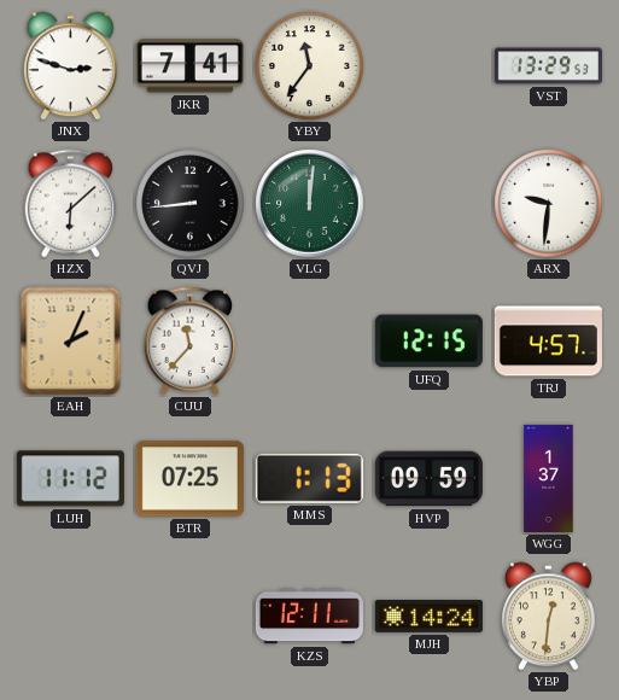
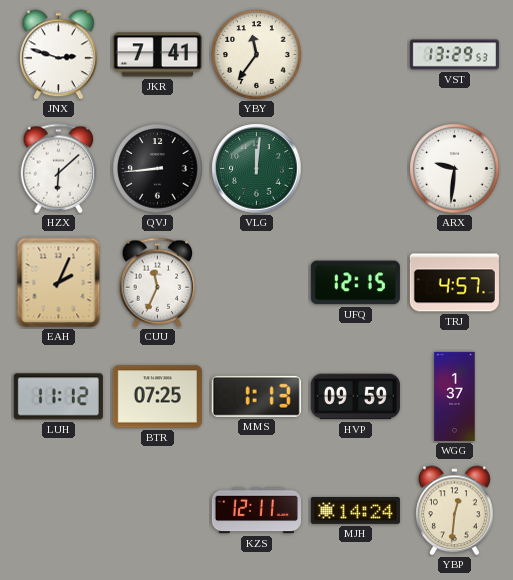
CUU: 11:37 -> 11:34 (158, 283)
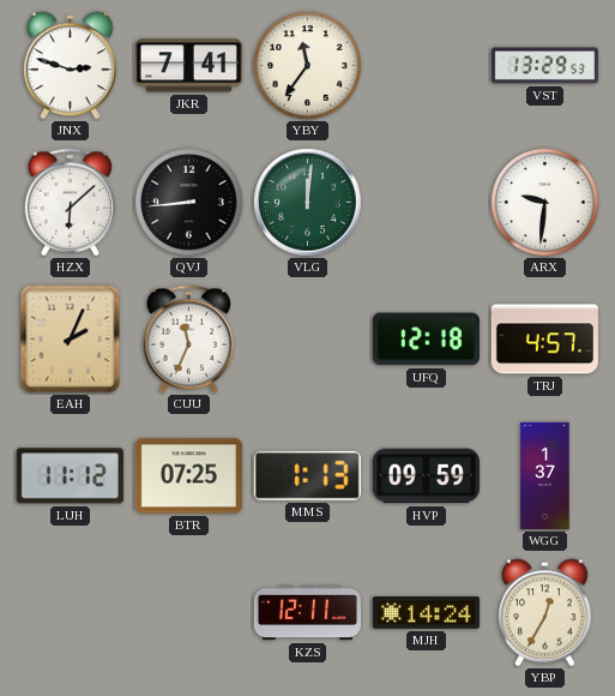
UFQ: 12:15 -> 12:18 (426, 340)
YBP: 12:31 -> 12:35 (545, 613)
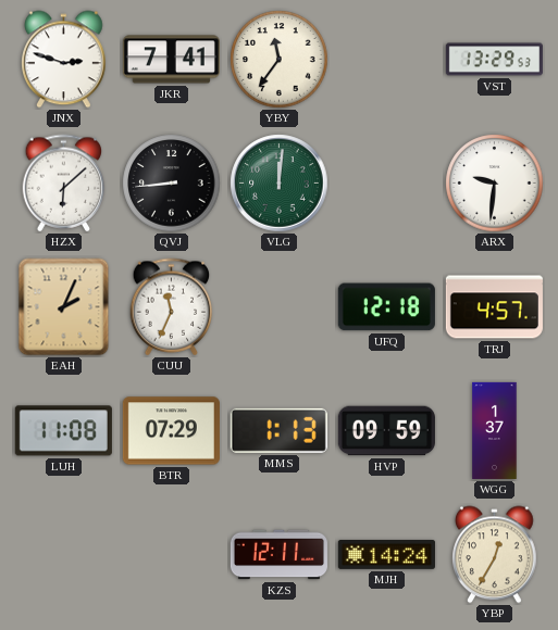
LUH: 11:12 -> 11:08 (63, 431)
BTR: 07:25 -> 07:29 (171, 431)
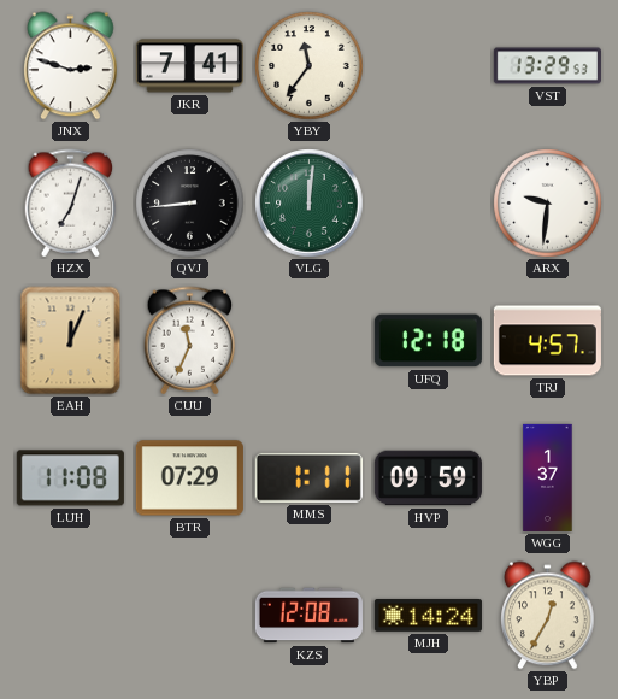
HZX: 6:08 -> 7:03 (71, 204)
EAH: 2:04 -> 12:04 (71, 341)
MMS: 1:13 -> 1:11 (308, 477)
KZS: 12:11 -> 12:08 (308, 616)
